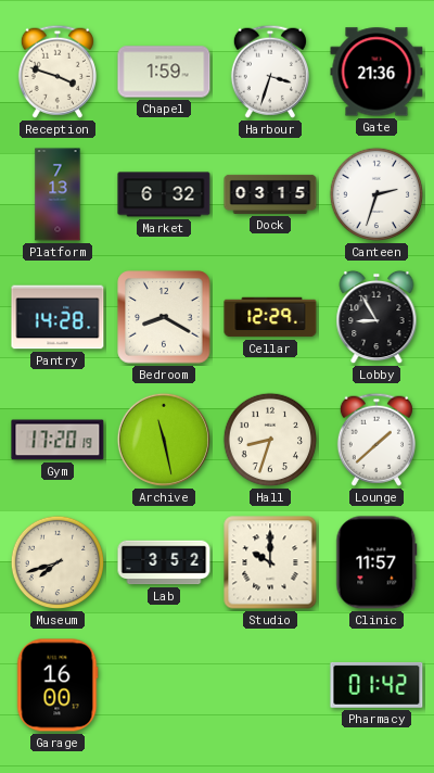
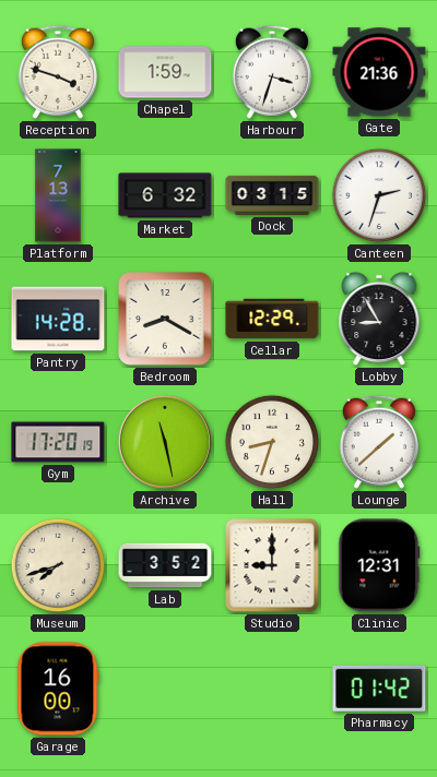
Studio: 10:00 -> 9:00 (272, 565)
Clinic: 11:57 -> 12:31 (379, 565)
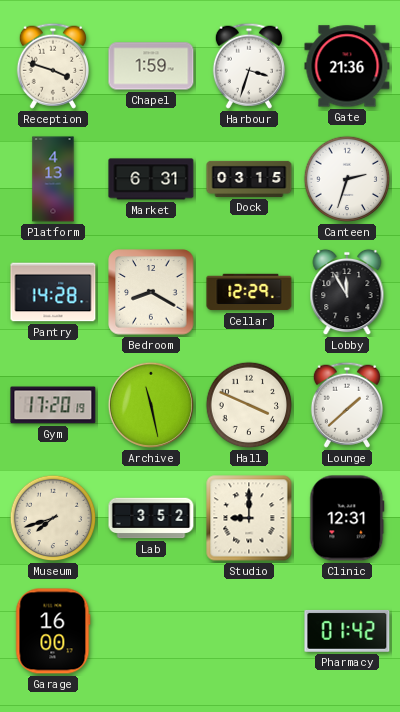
Platform: 7:13 -> 4:13 (53, 179)
Market: 6:32 -> 6:31 (151, 179)
Lobby: 8:55 -> 11:55 (347, 292)
Hall: 8:33 -> 3:49 (249, 405)
